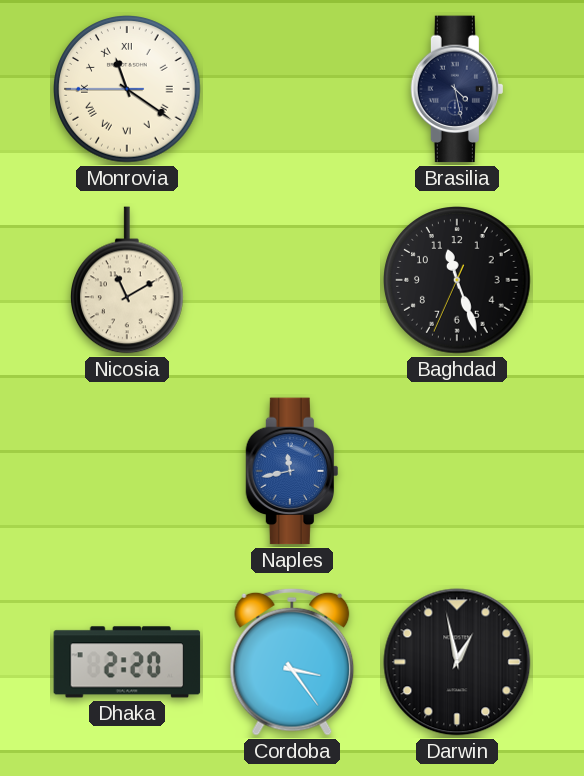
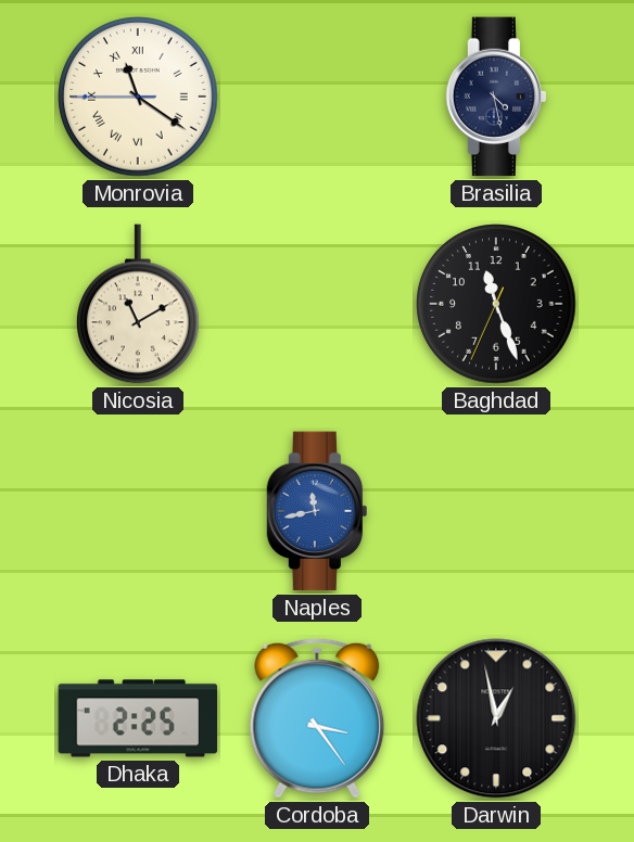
Dhaka: 2:20 -> 2:25 (138, 718)
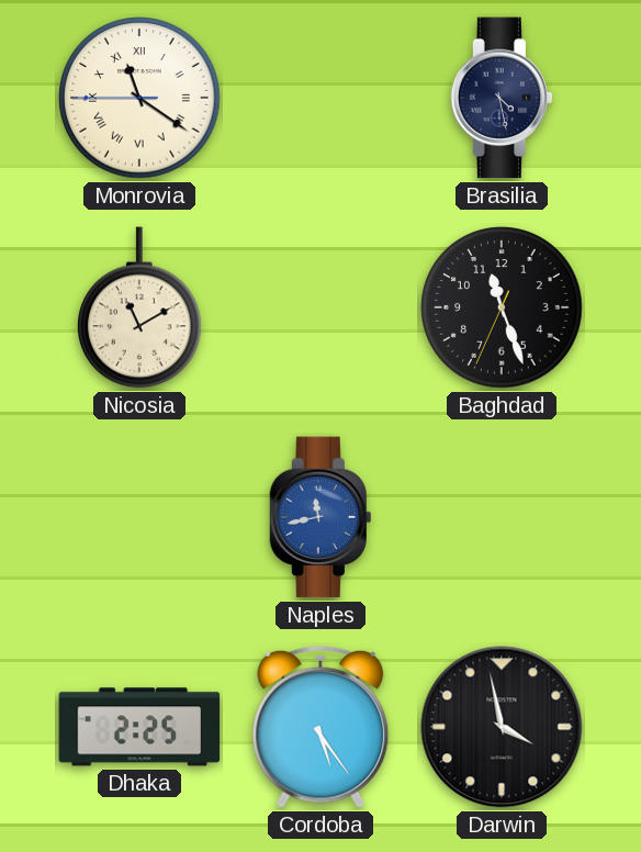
Cordoba: 3:24 -> 5:24 (320, 727)
Darwin: 12:58 -> 3:58 (502, 727)
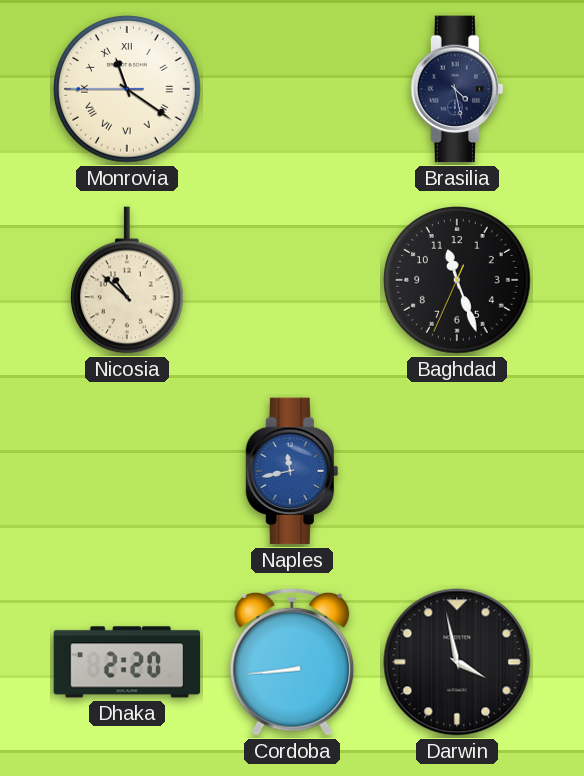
Nicosia: 11:10 -> 10:52 (128, 280)
Dhaka: 2:25 -> 2:20 (127, 662)
Cordoba: 5:24 -> 8:44 (292, 662)
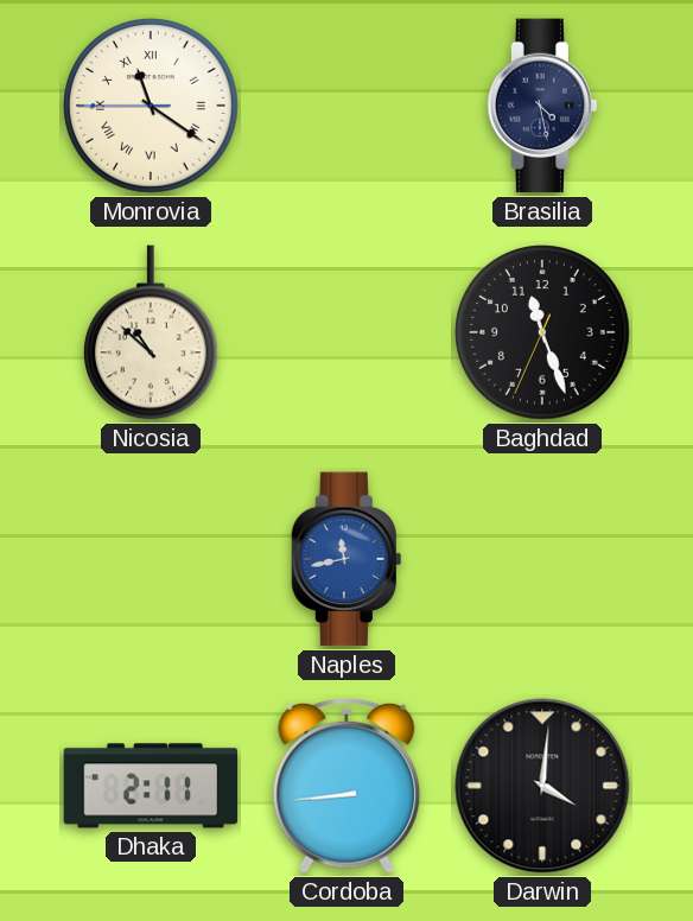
Dhaka: 2:20 -> 2:11 (151, 786)
Darwin: 3:58 -> 4:01 (542, 786)
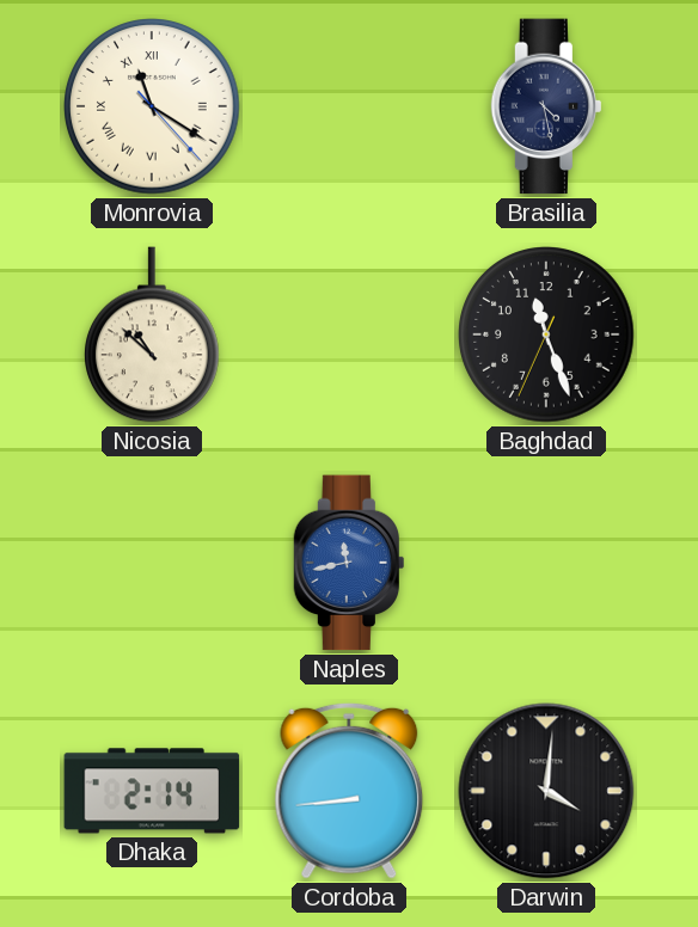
Monrovia: 11:20:45 -> 11:20:23 (152, 106)
Dhaka: 2:11 -> 2:14 (152, 791)
